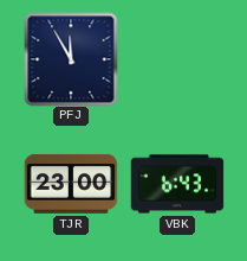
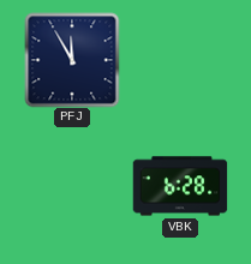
TJR: 23:00 -> none (71, 184)
VBK: 6:43 -> 6:28 (180, 186)
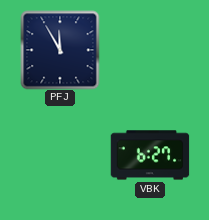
VBK: 6:28 -> 6:27 (150, 155)
